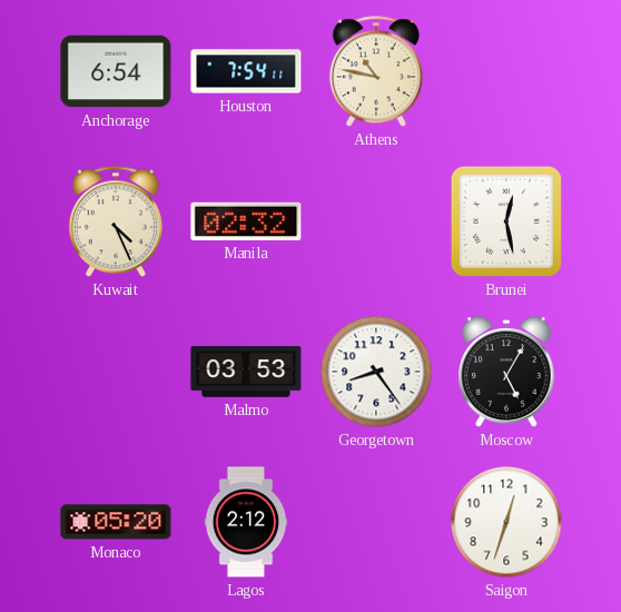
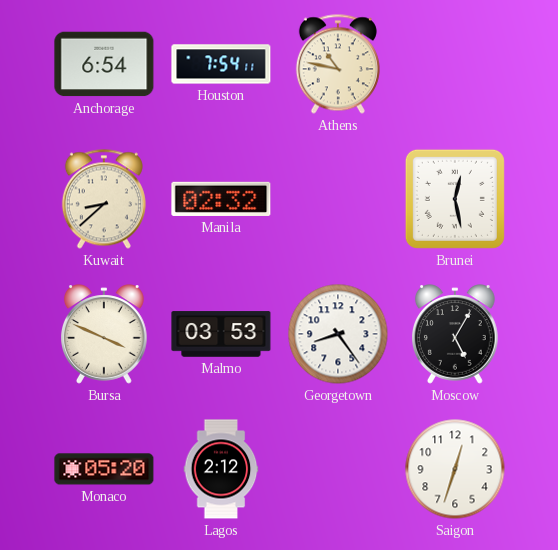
Kuwait: 4:26 -> 8:38 (104, 199)
Bursa: none -> 3:49 (105, 334)
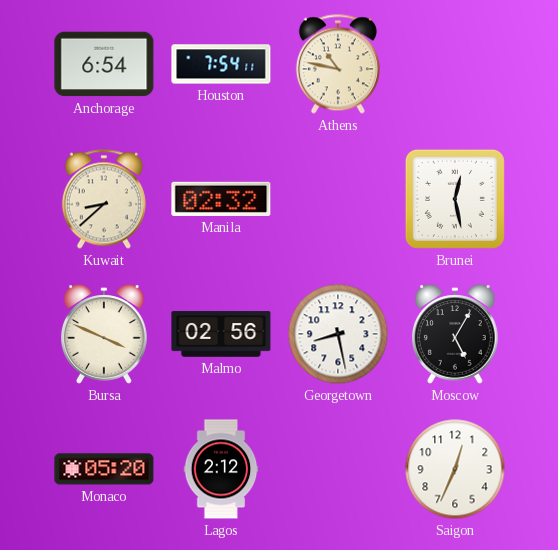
Malmo: 03:53 -> 02:56 (221, 334)
Georgetown: 8:24 -> 8:28 (338, 334)
Saigon: 12:33 -> 12:34 (455, 469)
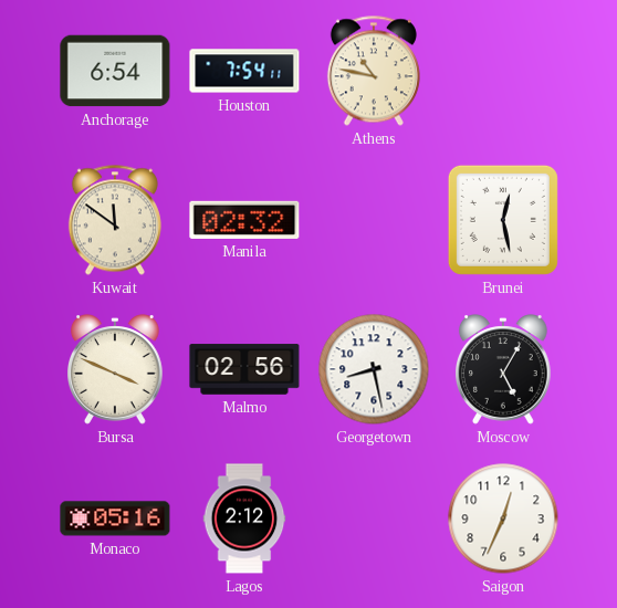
Kuwait: 8:38 -> 11:51 (115, 220)
Monaco: 05:20 -> 05:16 (115, 518)
